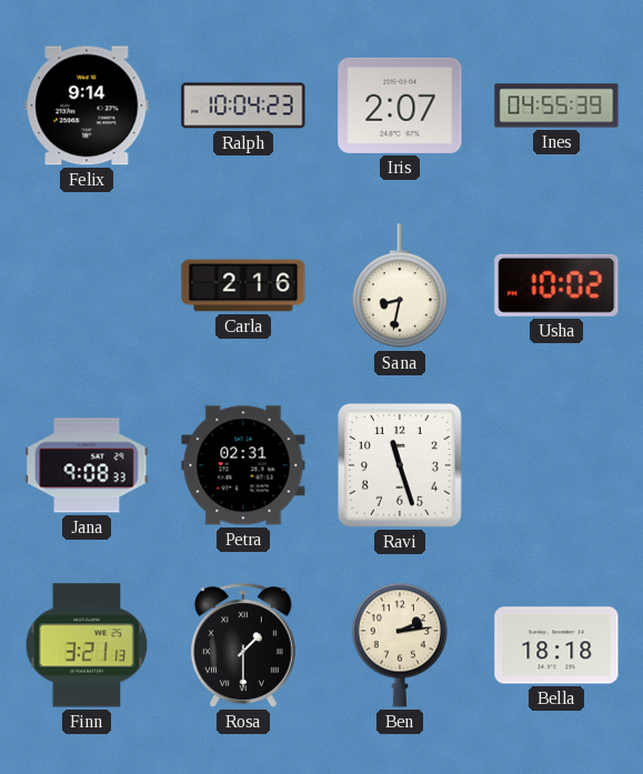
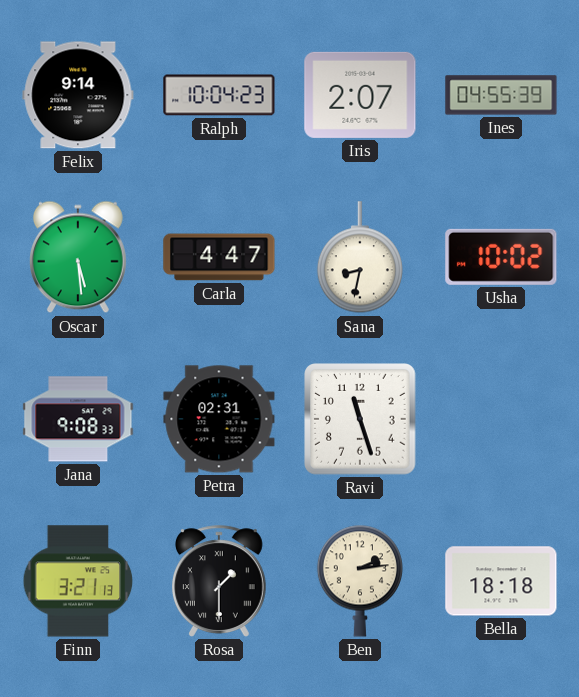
Oscar: none -> 5:29 (78, 257)
Carla: 2:16 -> 4:47 (219, 257)
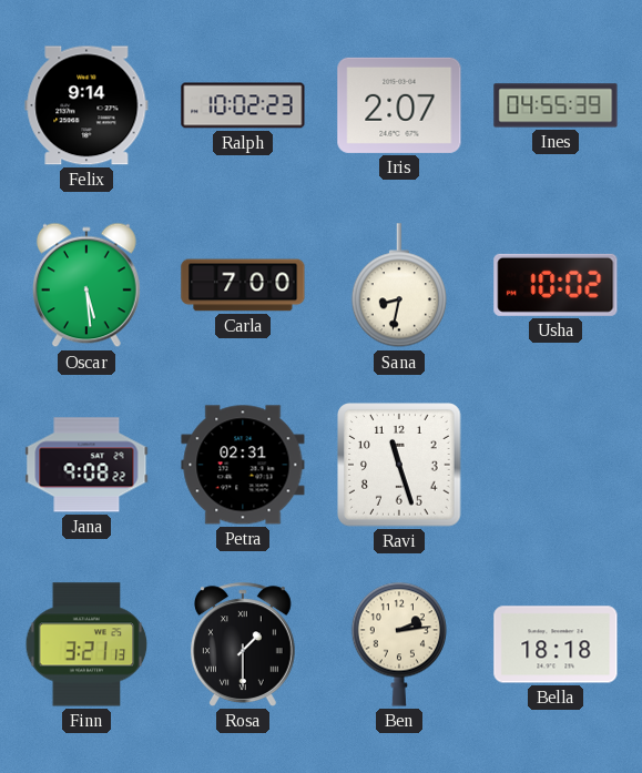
Ralph: 10:04 -> 10:02 (243, 105)
Carla: 4:47 -> 7:00 (243, 285)
Jana: 9:08:33 -> 9:08:22 (86, 465)
